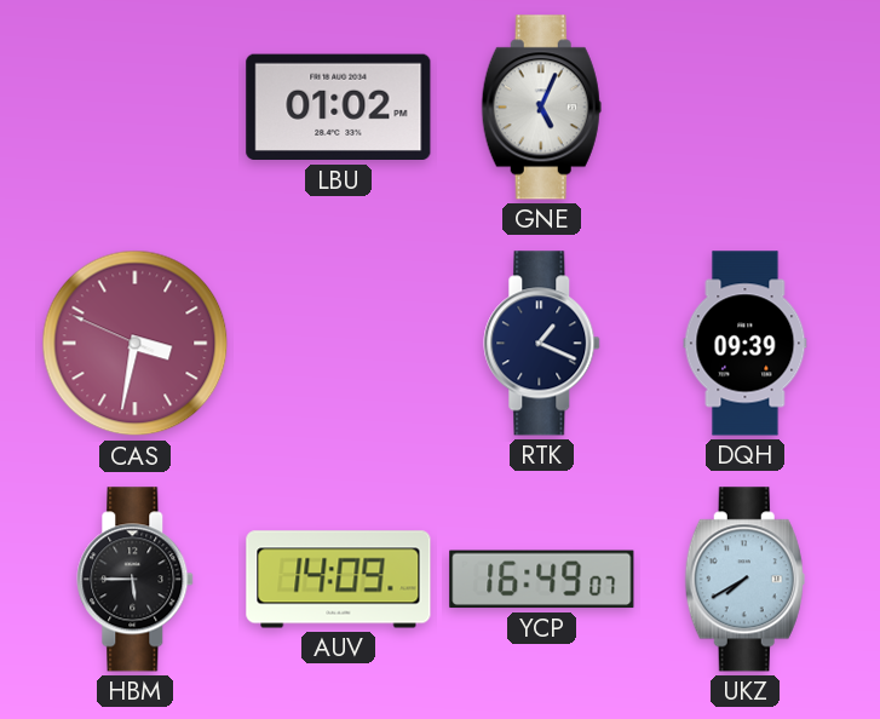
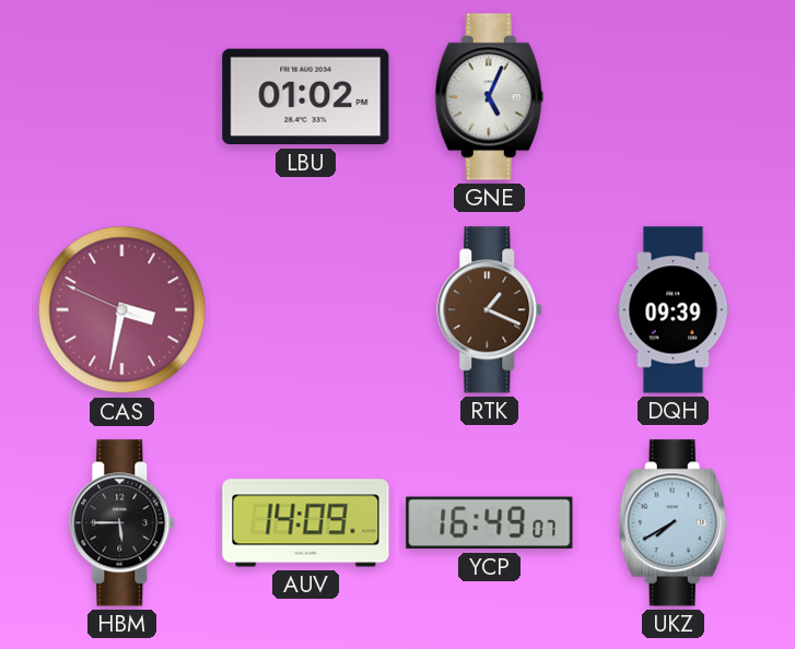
RTK dial: navy -> brown (490, 310)
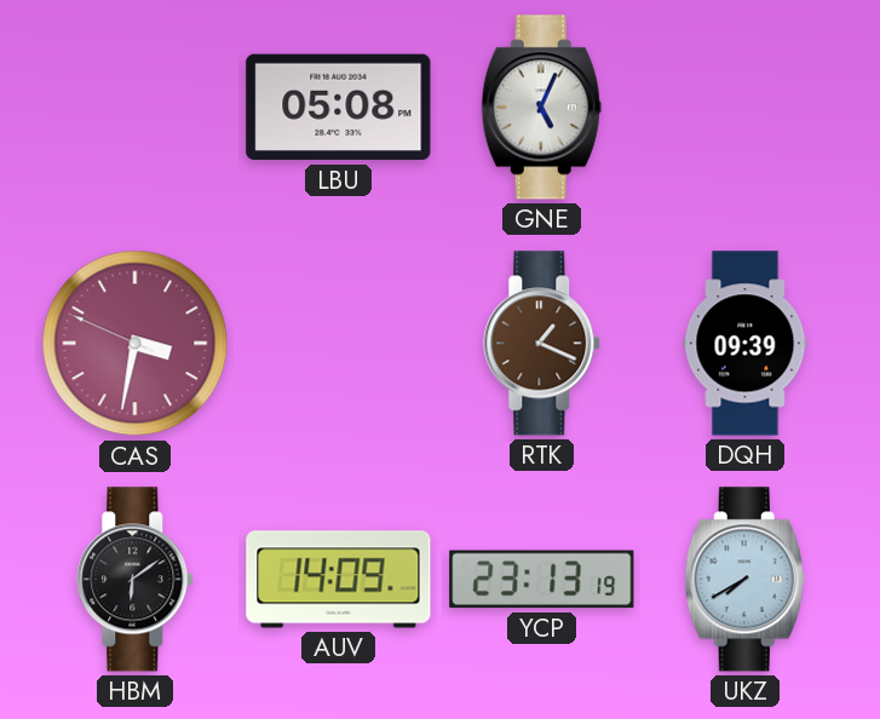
LBU: 01:02 -> 05:08 (339, 108)
HBM: 5:45 -> 6:09 (136, 580)
YCP: 16:49 -> 23:13 (542, 580)
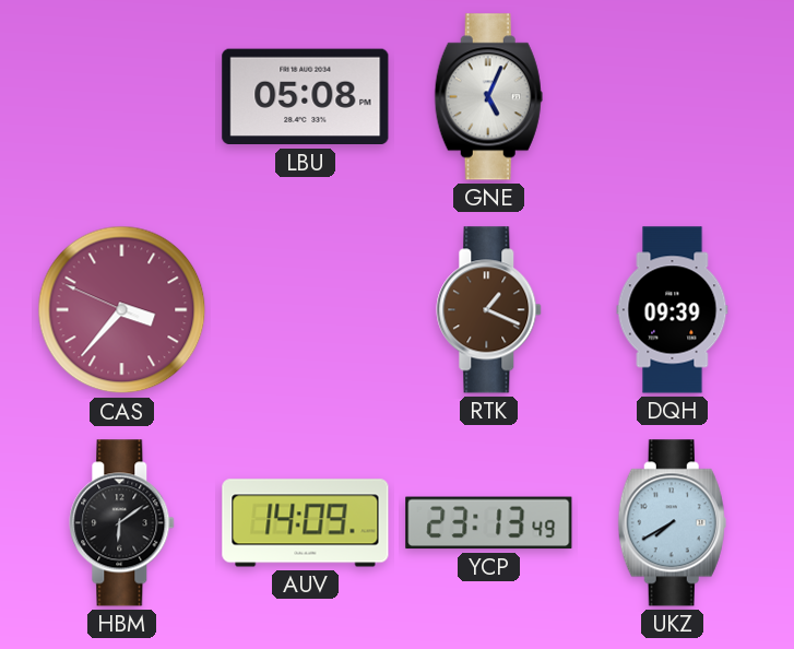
CAS: 3:31 -> 3:36 (122, 310)
YCP: 23:13:19 -> 23:13:49 (489, 523)
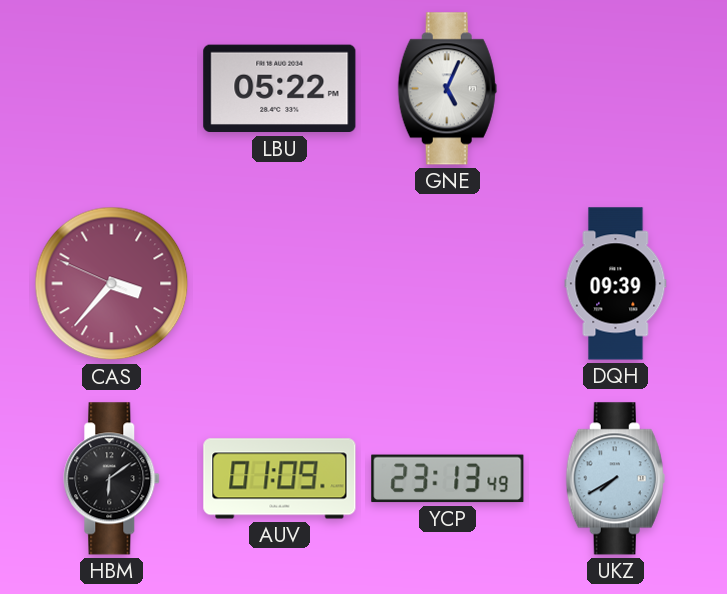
LBU: 05:08 -> 05:22 (280, 89)
RTK: 1:19 -> none (489, 310)
AUV: 14:09 -> 01:09 (280, 479)
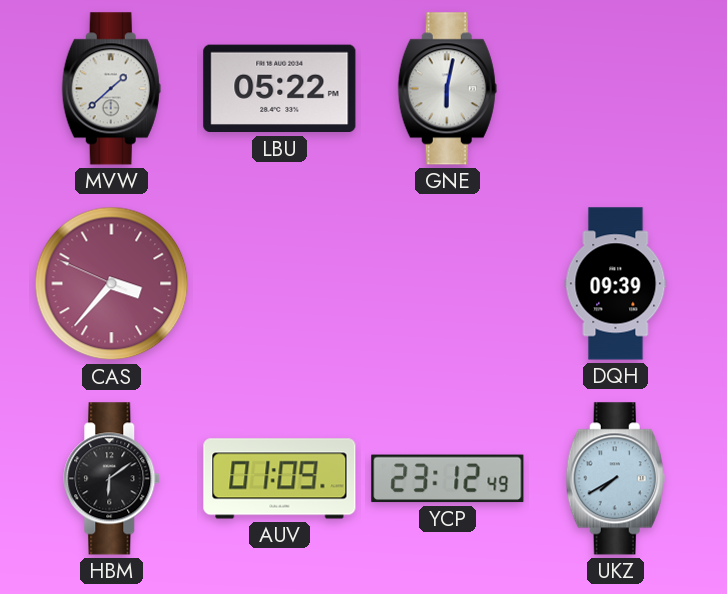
MVW: none -> 1:38 (111, 89)
GNE: 5:04 -> 6:02 (447, 89)
YCP: 23:13 -> 23:12 (448, 479)
